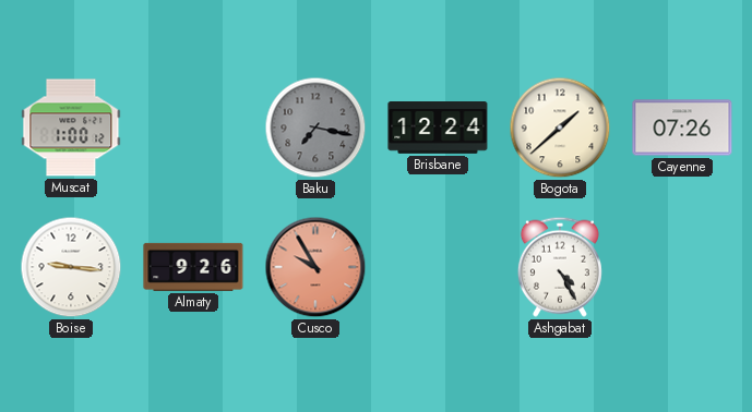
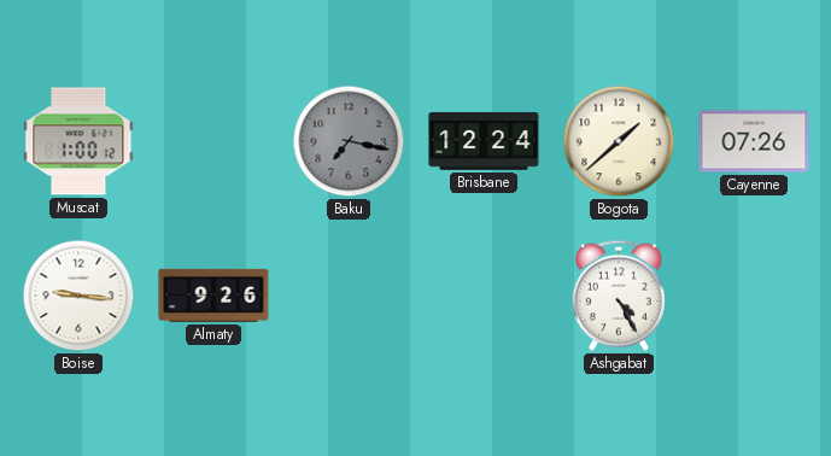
Cusco: 9:55 -> none (315, 267)
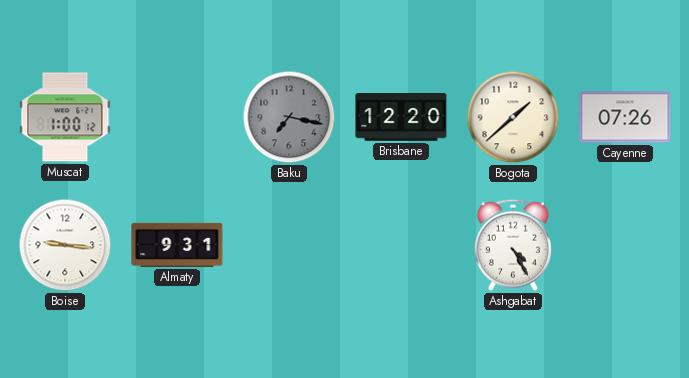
Brisbane: 12:24 -> 12:20 (401, 118)
Almaty: 9:26 -> 9:31 (177, 245)
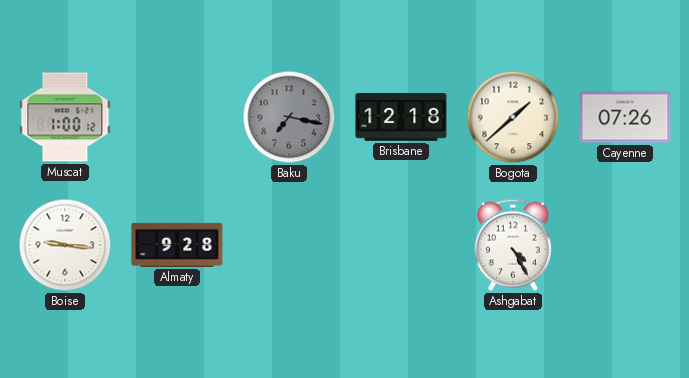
Brisbane: 12:20 -> 12:18 (401, 118)
Almaty: 9:31 -> 9:28 (177, 245)
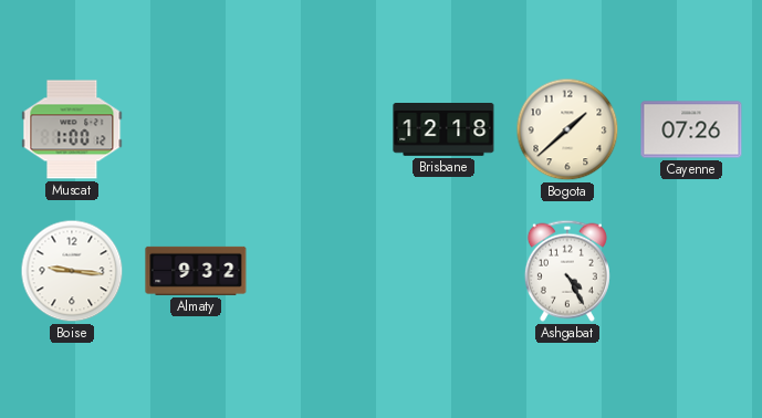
Baku: 7:17 -> none (289, 117)
Almaty: 9:28 -> 9:32 (196, 271)
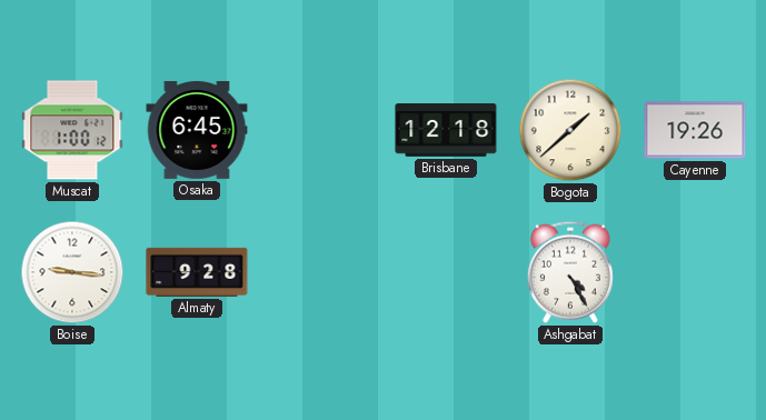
Osaka: none -> 6:45 (197, 130)
Cayenne: 07:26 -> 19:26 (695, 130)
Almaty: 9:32 -> 9:28 (197, 272)
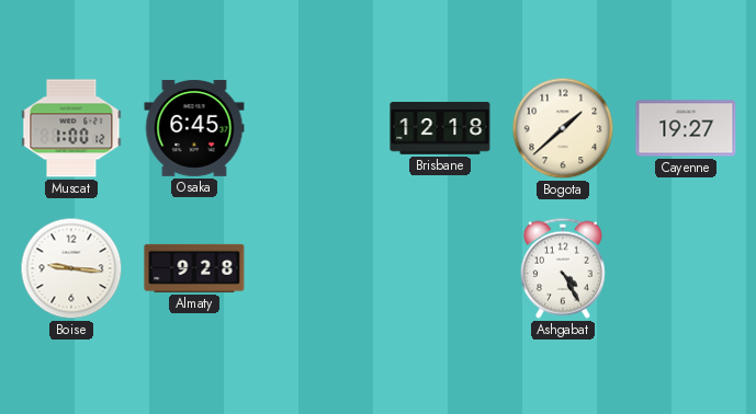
Cayenne: 19:26 -> 19:27 (686, 128)
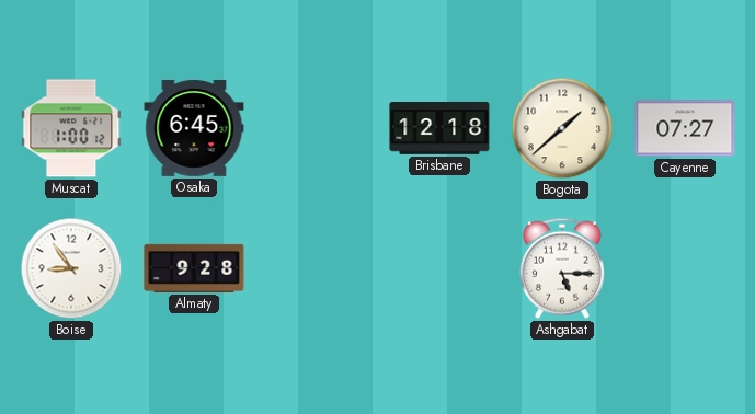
Cayenne: 19:27 -> 07:27 (685, 128)
Boise: 9:16 -> 8:54 (71, 268)
Ashgabat: 4:25 -> 5:15 (562, 268)
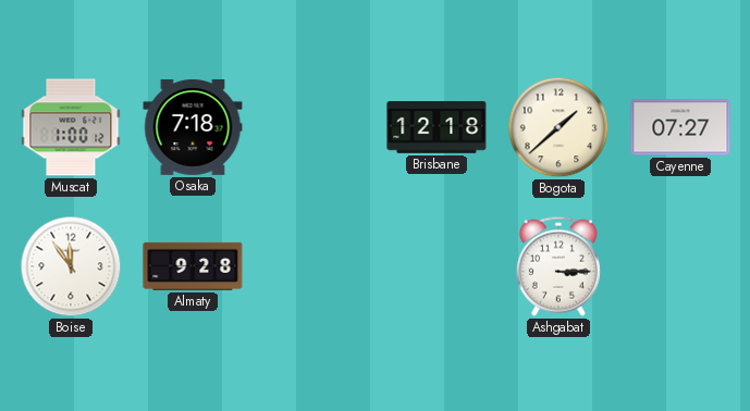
Osaka: 6:45 -> 7:18 (193, 127)
Boise: 8:54 -> 11:54 (71, 266)
Ashgabat: 5:15 -> 3:15 (558, 266)
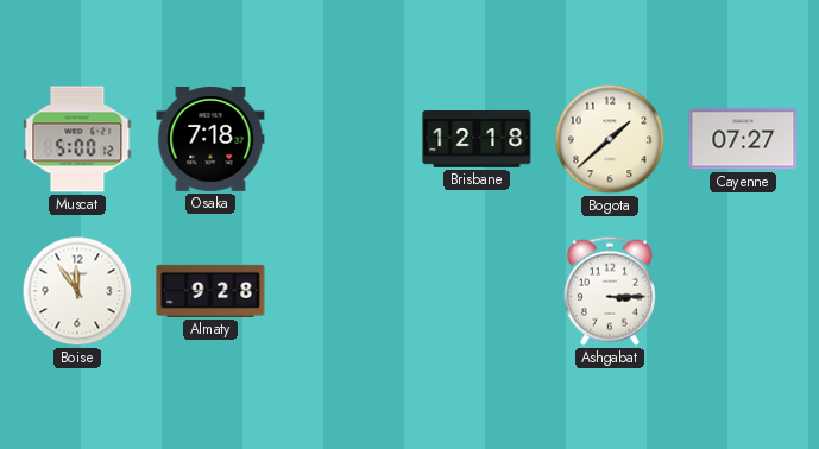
Muscat: 1:00 -> 5:00 (77, 139)
